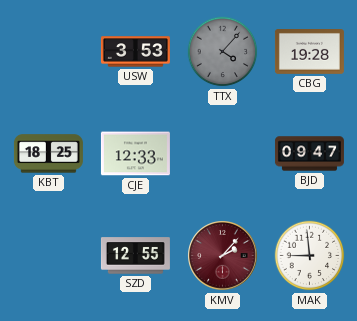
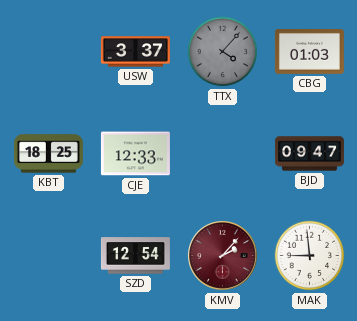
USW: 3:53 -> 3:37 (135, 52)
CBG: 19:28 -> 01:03 (309, 52)
SZD: 12:55 -> 12:54 (135, 256)
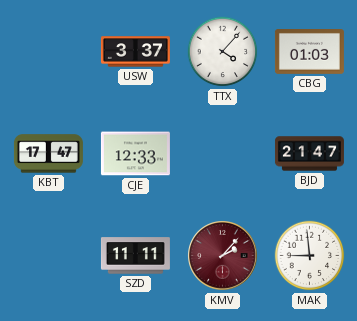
TTX dial: grey -> white (223, 52)
KBT: 18:25 -> 17:47 (48, 154)
BJD: 09:47 -> 21:47 (309, 154)
SZD: 12:54 -> 11:11 (135, 256)
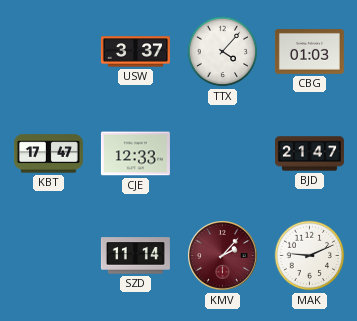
SZD: 11:11 -> 11:14 (135, 256)
MAK: 8:59 -> 9:11 (310, 256)
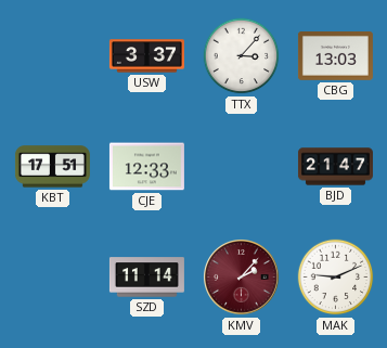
TTX: 4:07 -> 3:07 (242, 56)
CBG: 01:03 -> 13:03 (335, 56)
KBT: 17:47 -> 17:51 (52, 167)
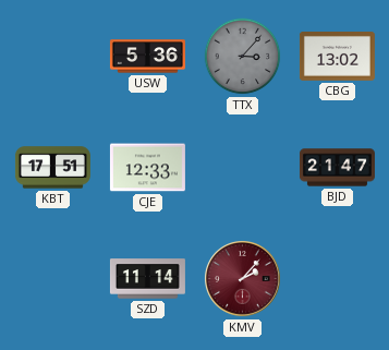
USW: 3:37 -> 5:36 (147, 57)
TTX dial: white -> grey (243, 57)
CBG: 13:03 -> 13:02 (337, 57)
MAK: 9:11 -> none (336, 278)
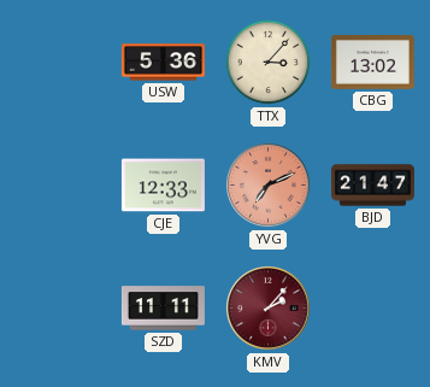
TTX dial: grey -> cream (269, 63)
KBT: 17:51 -> none (52, 168)
YVG: none -> 7:11 (269, 186)
SZD: 11:14 -> 11:11 (163, 309)
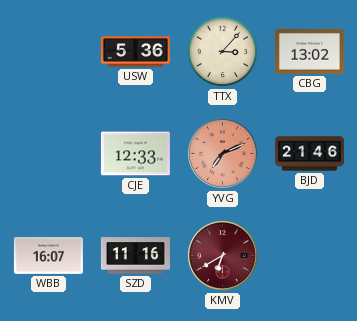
BJD: 21:47 -> 21:46 (309, 154)
WBB: none -> 16:07 (48, 256)
SZD: 11:11 -> 11:16 (135, 256)
KMV: 2:07 -> 6:40 (223, 256)
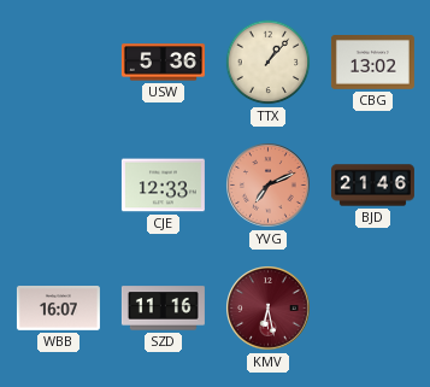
TTX: 3:07 -> 1:07 (269, 63)
KMV: 6:40 -> 6:28 (269, 309)
